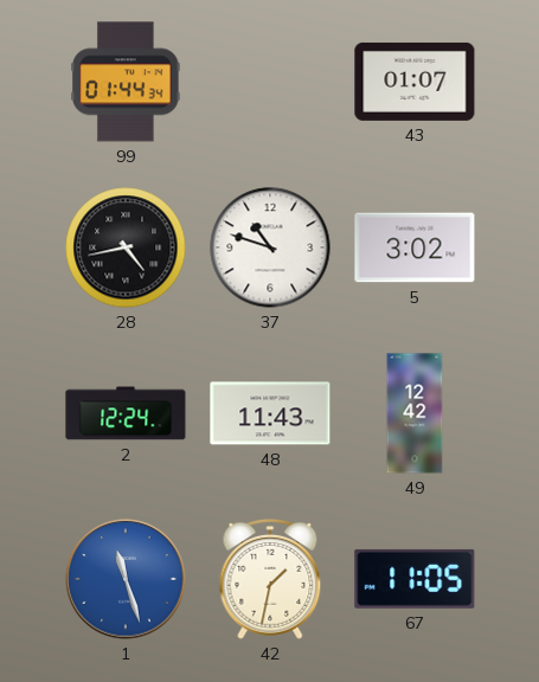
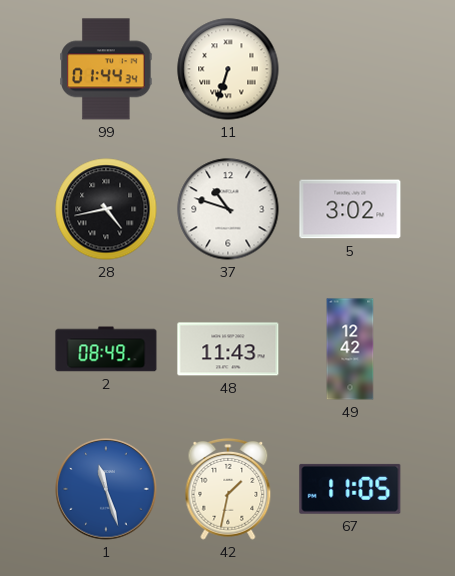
11: none -> 6:33 (228, 69)
43: 01:07 -> none (415, 82)
2: 12:24 -> 08:49 (106, 349)
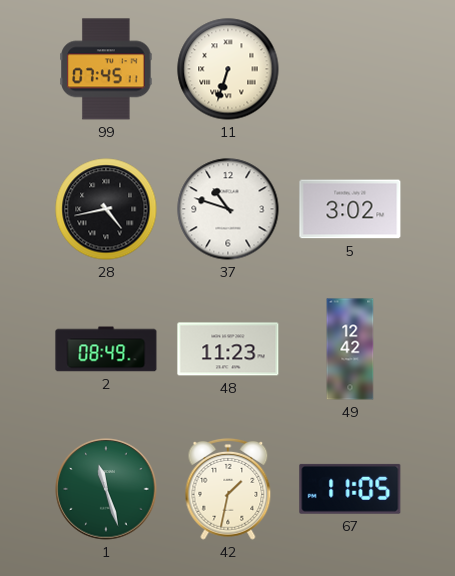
99: 01:44 -> 07:45 (106, 69)
48: 11:43 -> 11:23 (228, 349)
1 dial: blue -> green (106, 489)
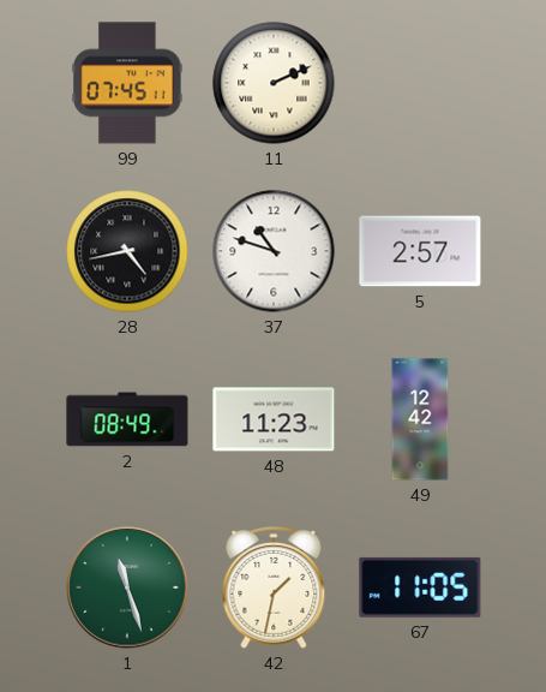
11: 6:33 -> 2:11 (274, 83)
5: 3:02 -> 2:57 (420, 251)
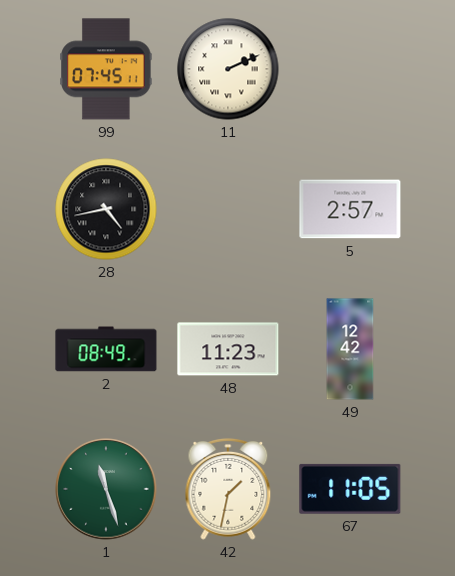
37: 10:48 -> none (274, 251)
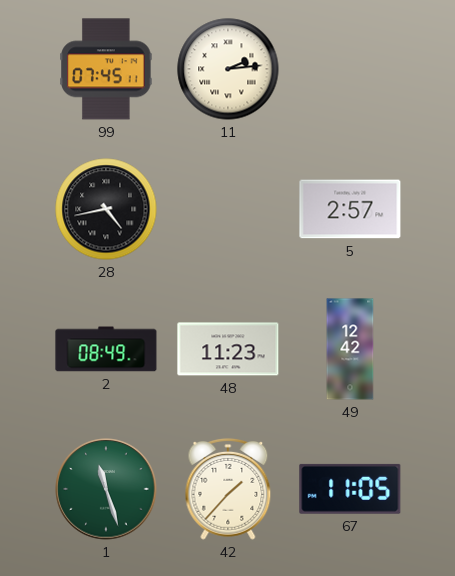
11: 2:11 -> 2:14 (228, 69)
42: 1:32 -> 1:37 (228, 489)
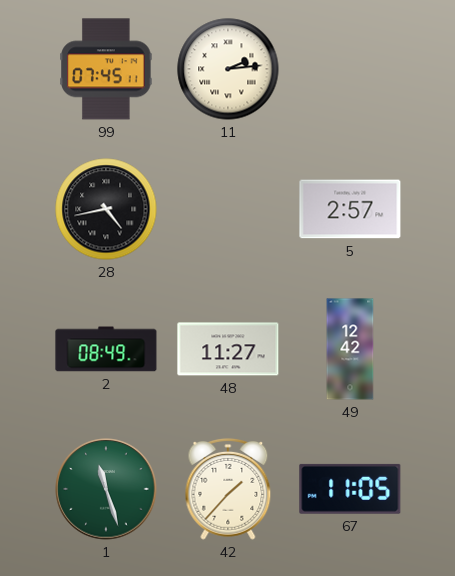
48: 11:23 -> 11:27 (228, 349)
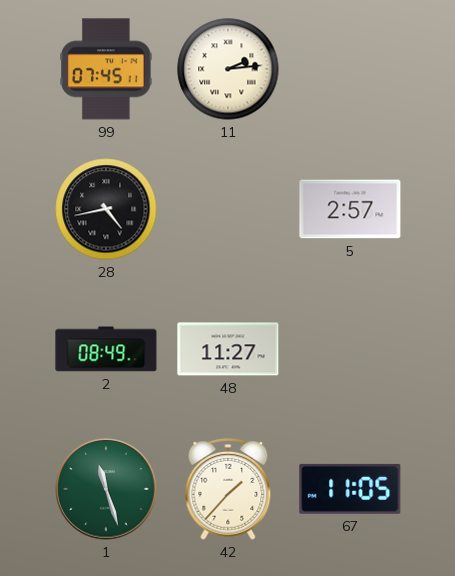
49: 12:42 -> none (350, 349)
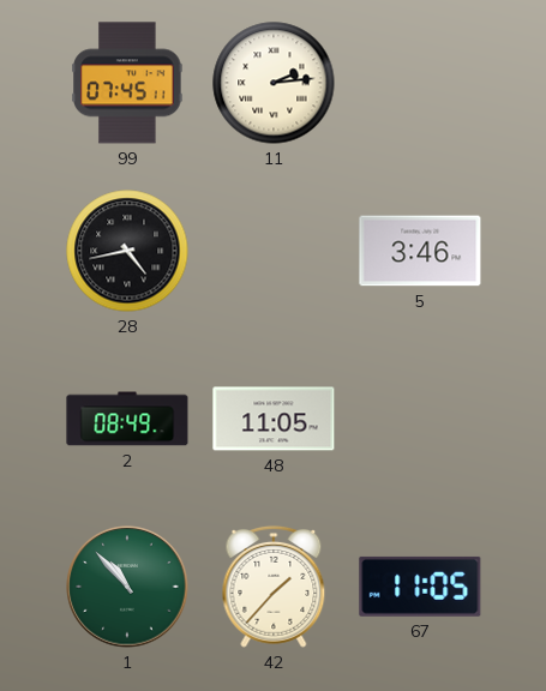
5: 2:57 -> 3:46 (420, 251)
48: 11:27 -> 11:05 (274, 419)
1: 11:27 -> 10:53 (127, 587)
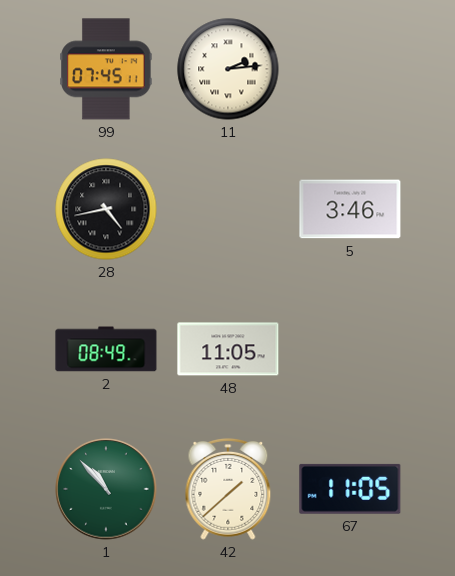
42: 1:37 -> 1:38 (228, 489)
